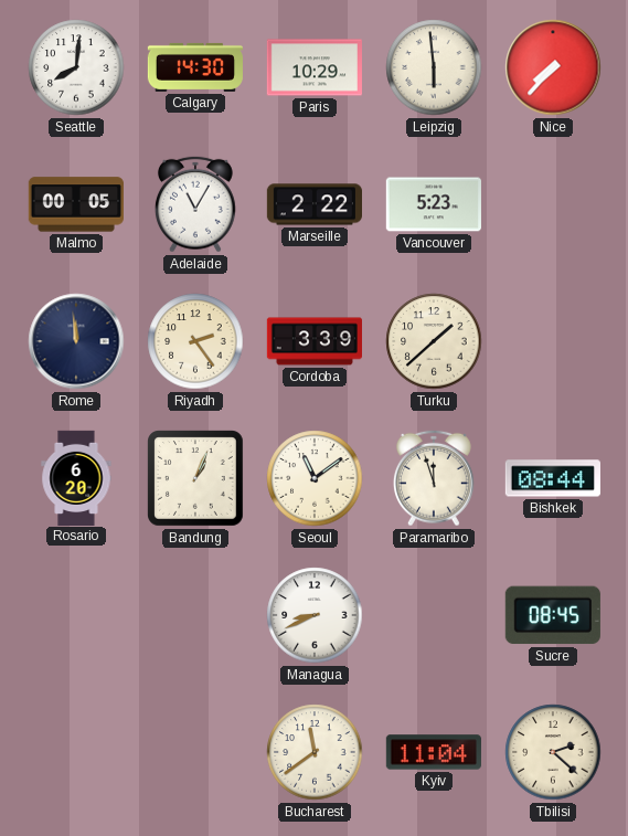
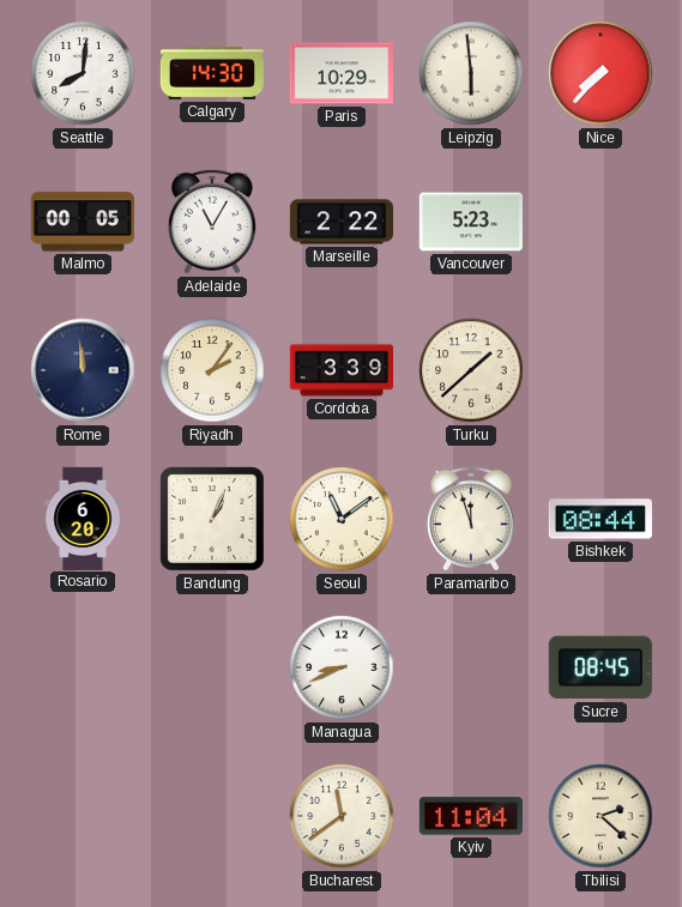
Riyadh: 2:24 -> 2:06 (212, 370)
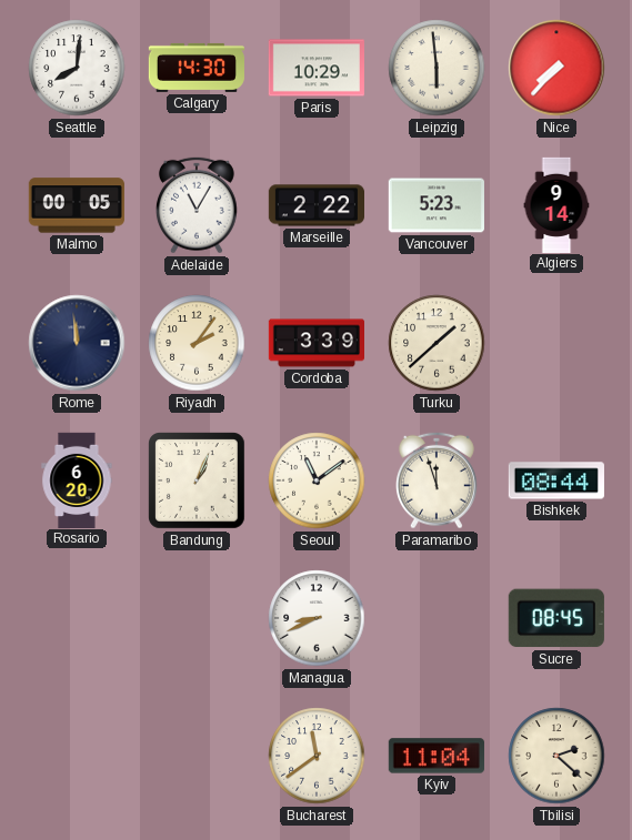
Algiers: none -> 9:14 (556, 204)
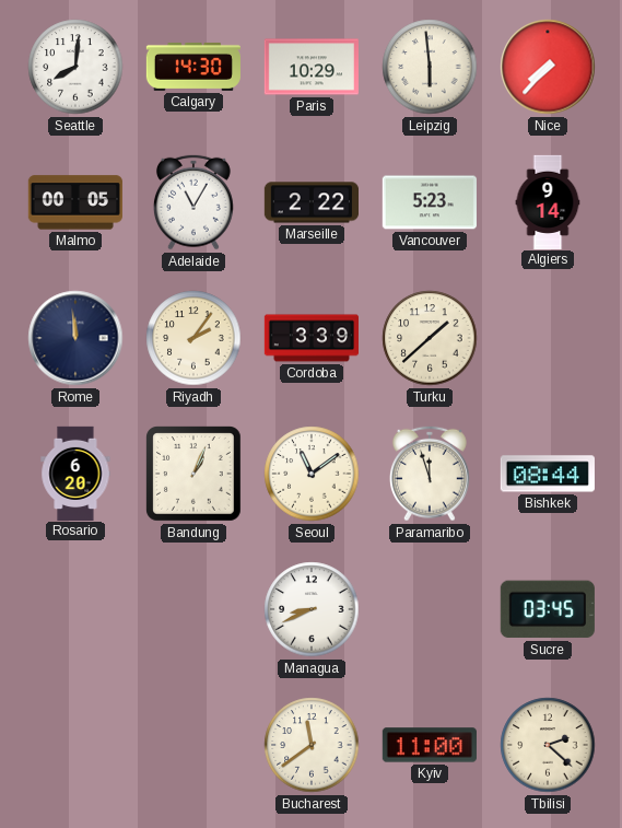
Sucre: 08:45 -> 03:45 (548, 609)
Kyiv: 11:04 -> 11:00 (430, 745)
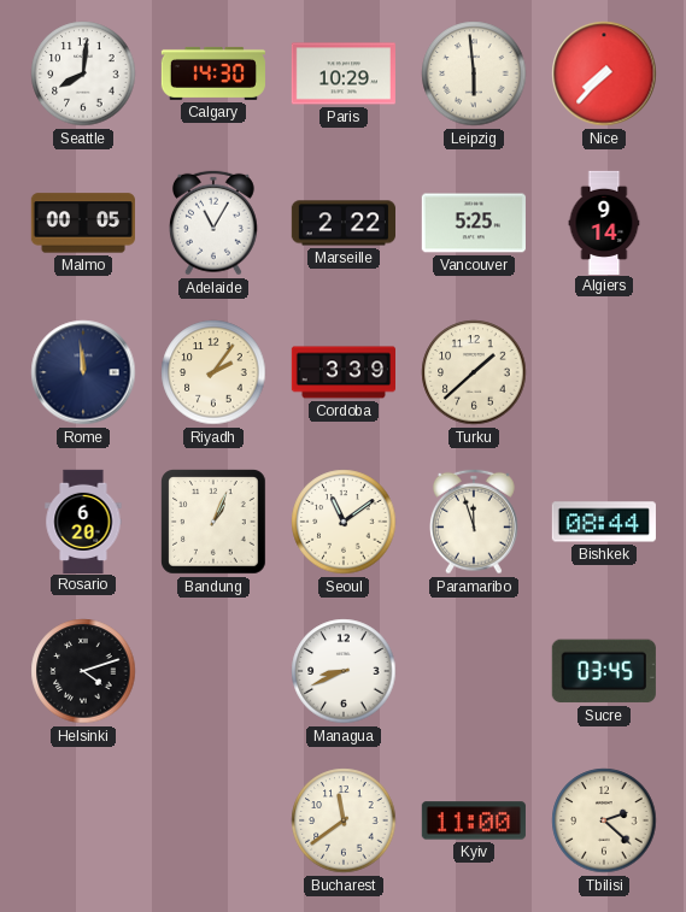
Vancouver: 5:23 -> 5:25 (474, 223)
Helsinki: none -> 4:12 (83, 671)
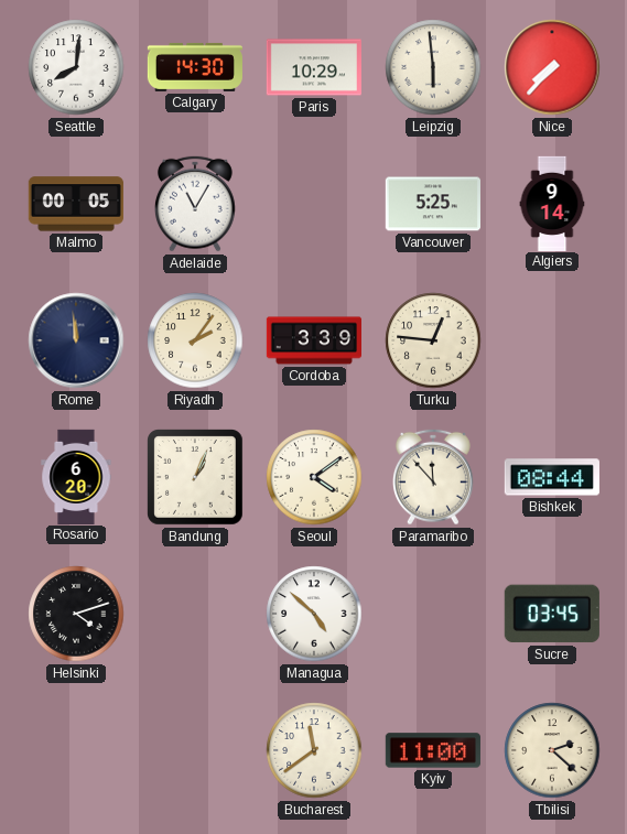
Marseille: 2:22 -> none (342, 223)
Turku: 1:38 -> 12:46 (433, 340)
Seoul: 11:09 -> 4:09 (314, 477)
Paramaribo: 11:57 -> 11:53 (434, 477)
Managua: 8:41 -> 4:52 (314, 614)
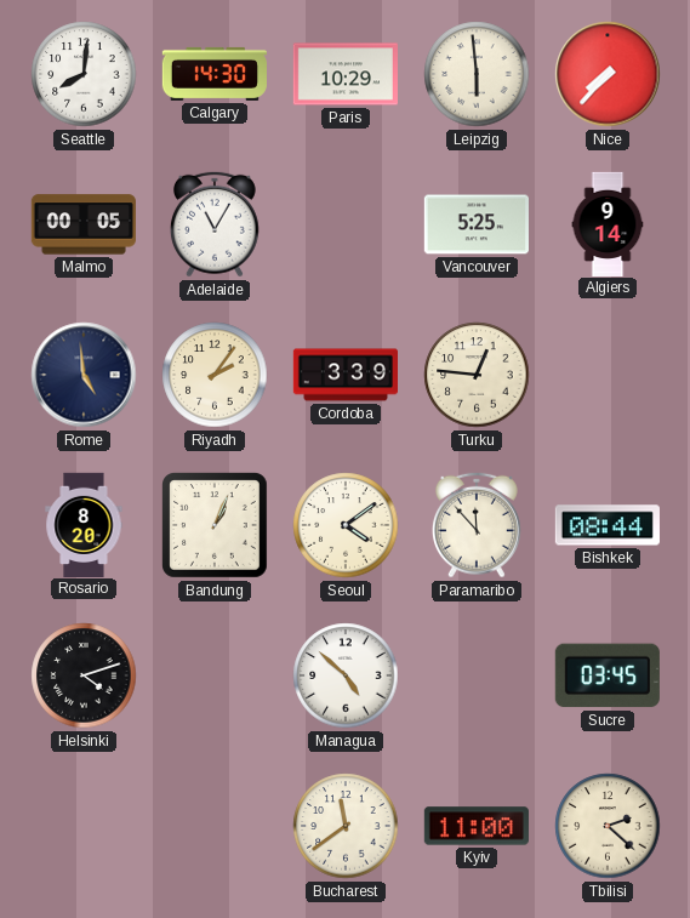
Rome: 11:59 -> 4:59 (84, 375)
Rosario: 6:20 -> 8:20 (84, 524)
